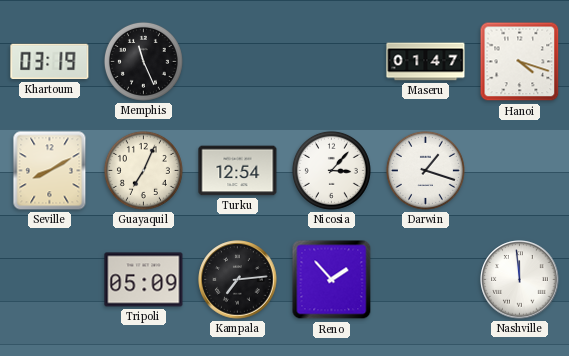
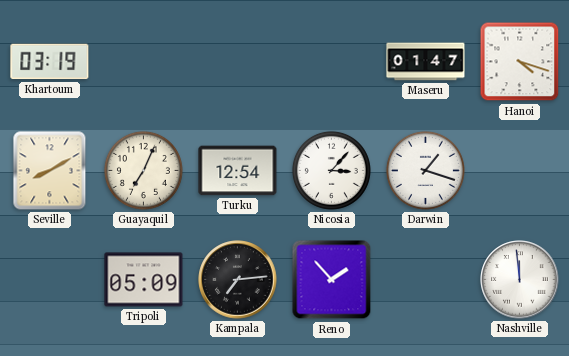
Memphis: 11:26 -> none (143, 61)
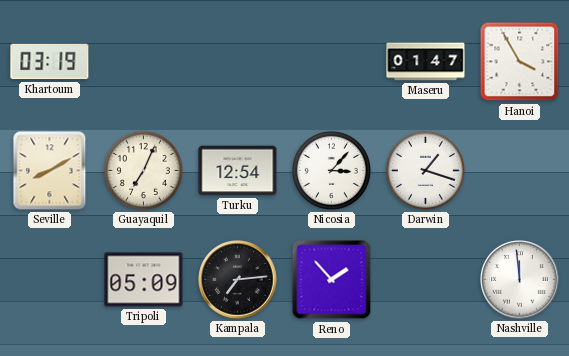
Hanoi: 4:18 -> 3:55 (520, 62)
